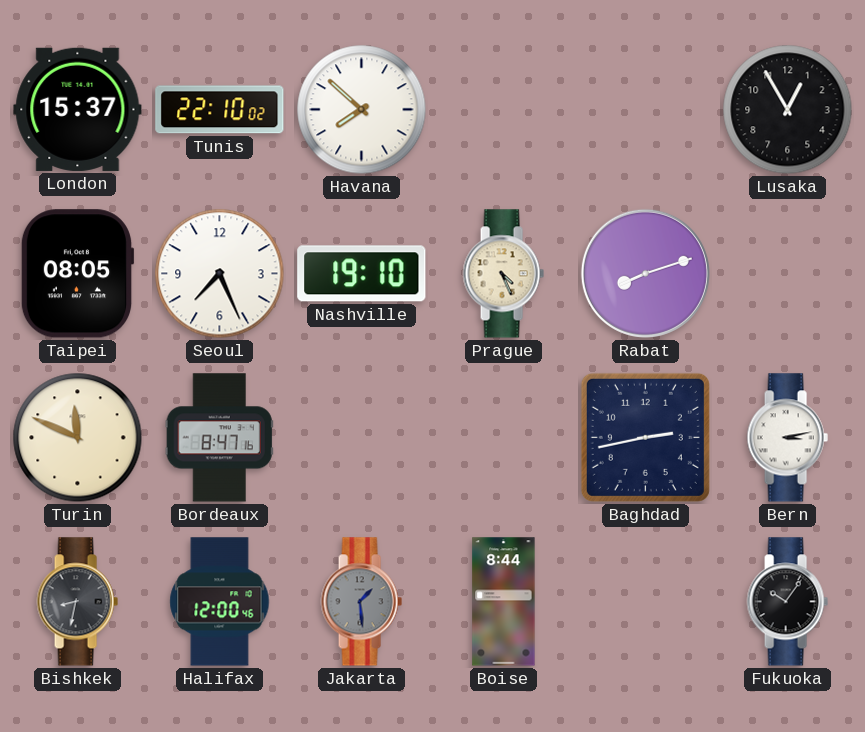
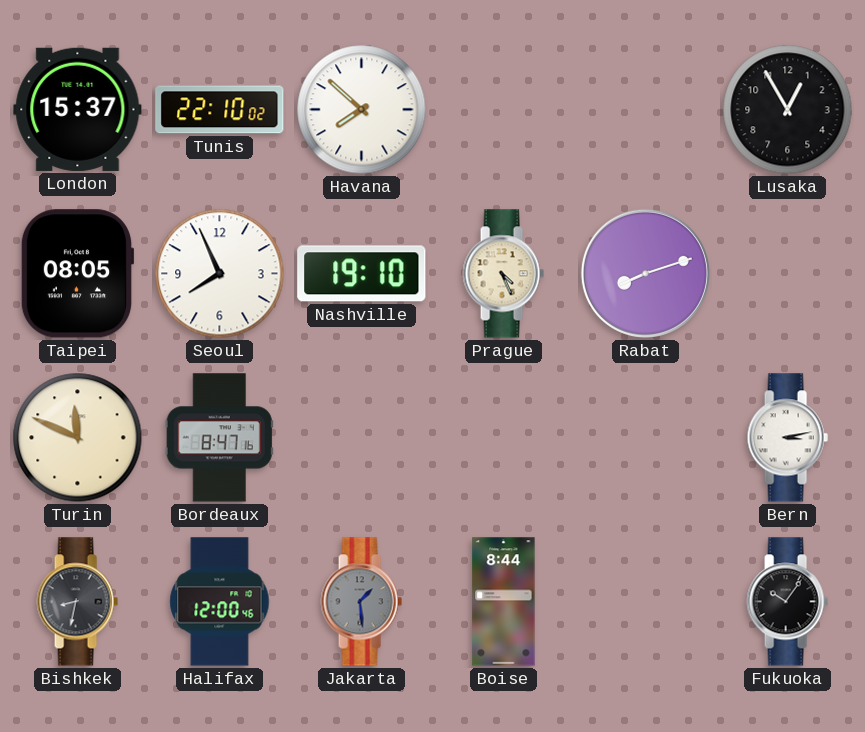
Seoul: 7:26 -> 7:56 (220, 274)
Baghdad: 2:43 -> none (645, 437)
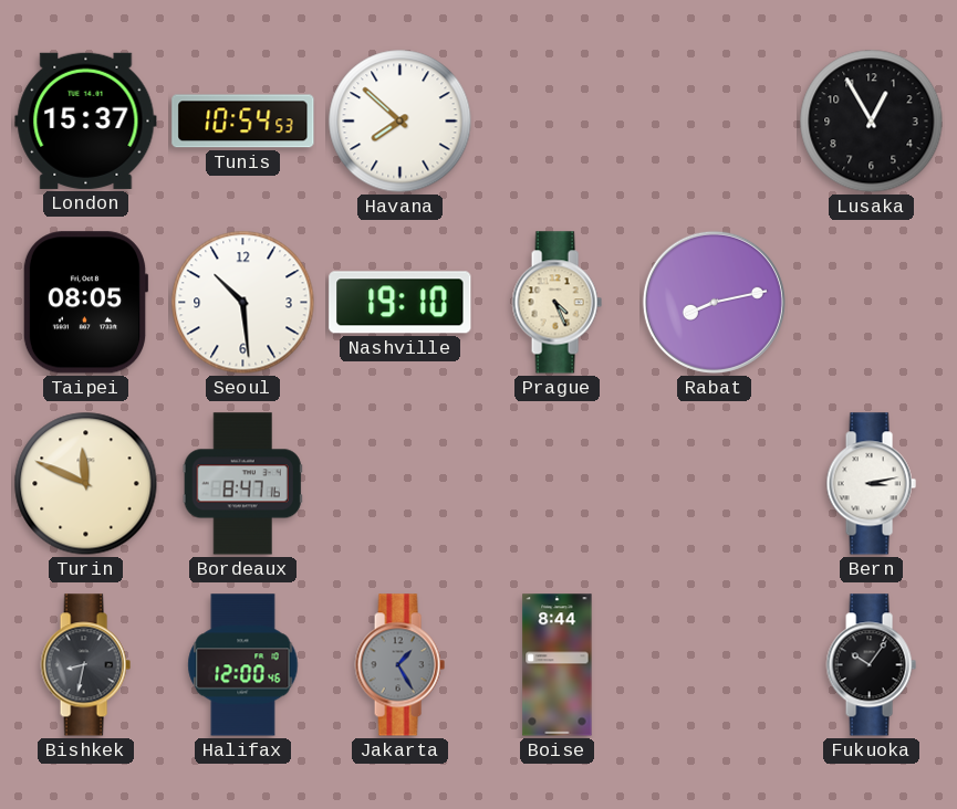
Tunis: 22:10 -> 10:54 (243, 122)
Seoul: 7:56 -> 10:29 (243, 303)
Rabat: 8:12 -> 8:13 (714, 302)
Jakarta: 1:29 -> 1:25 (399, 665)
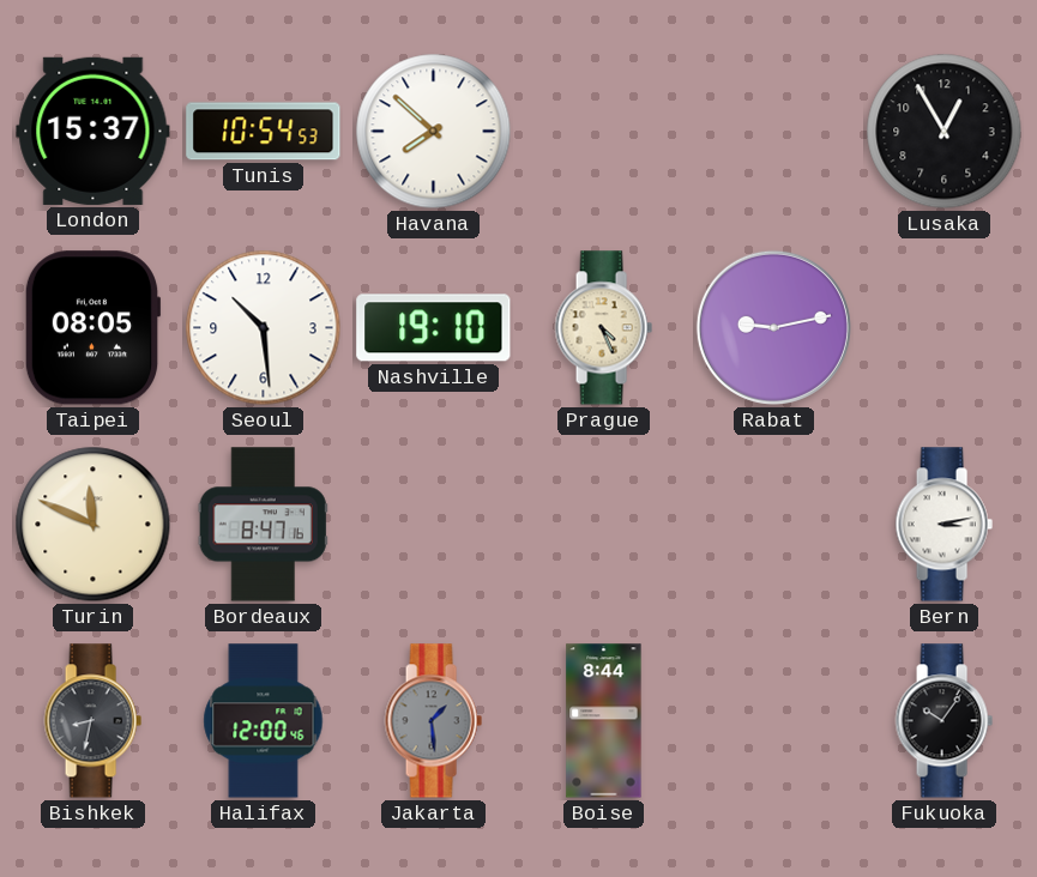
Rabat: 8:13 -> 9:13 (773, 327)
Jakarta: 1:25 -> 1:29 (433, 721)
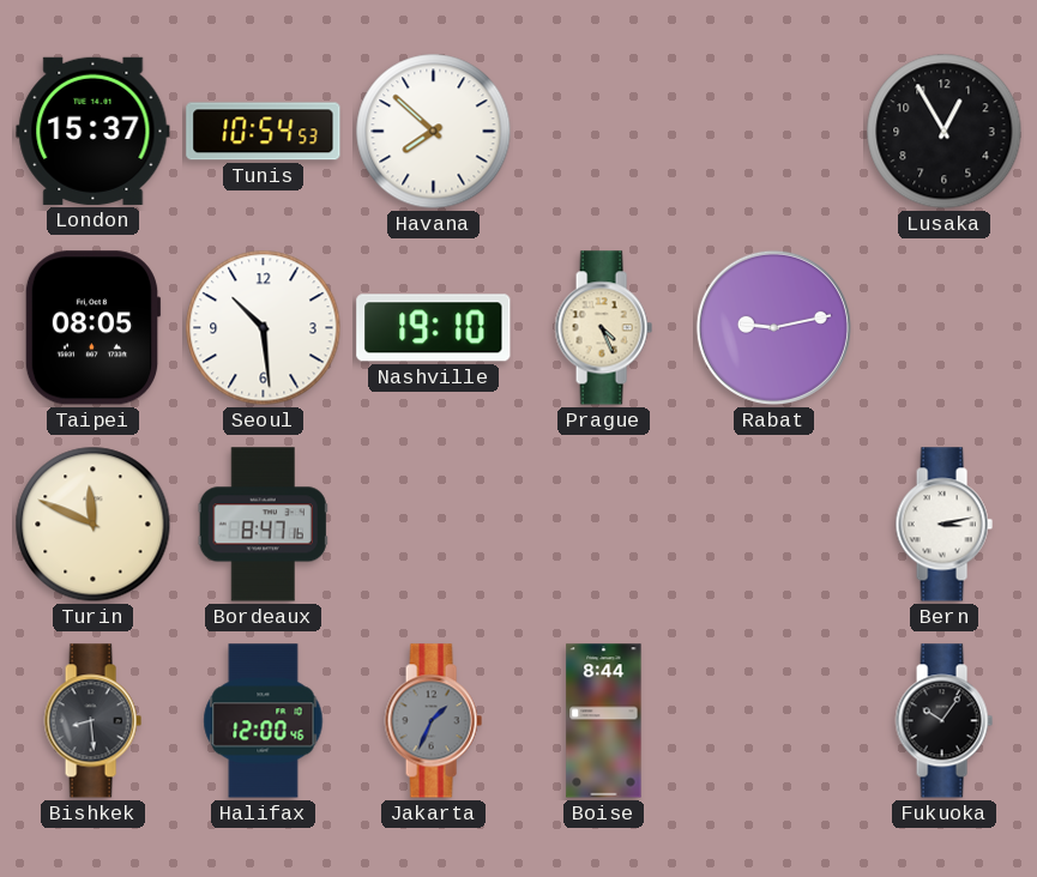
Bishkek: 8:32 -> 8:29 (92, 721)
Jakarta: 1:29 -> 1:34 (433, 721)
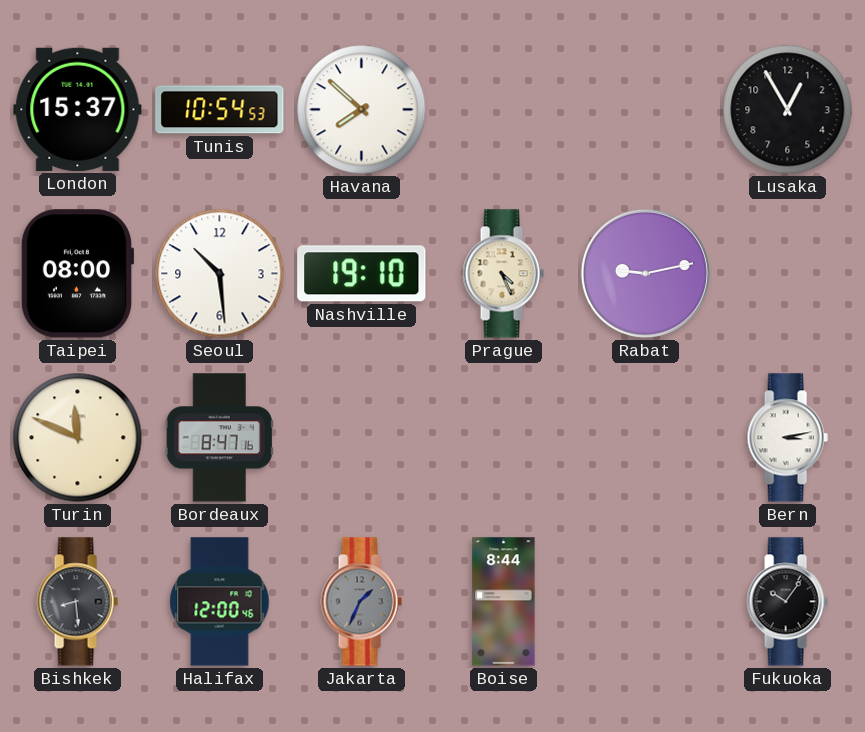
Taipei: 08:05 -> 08:00 (77, 274)
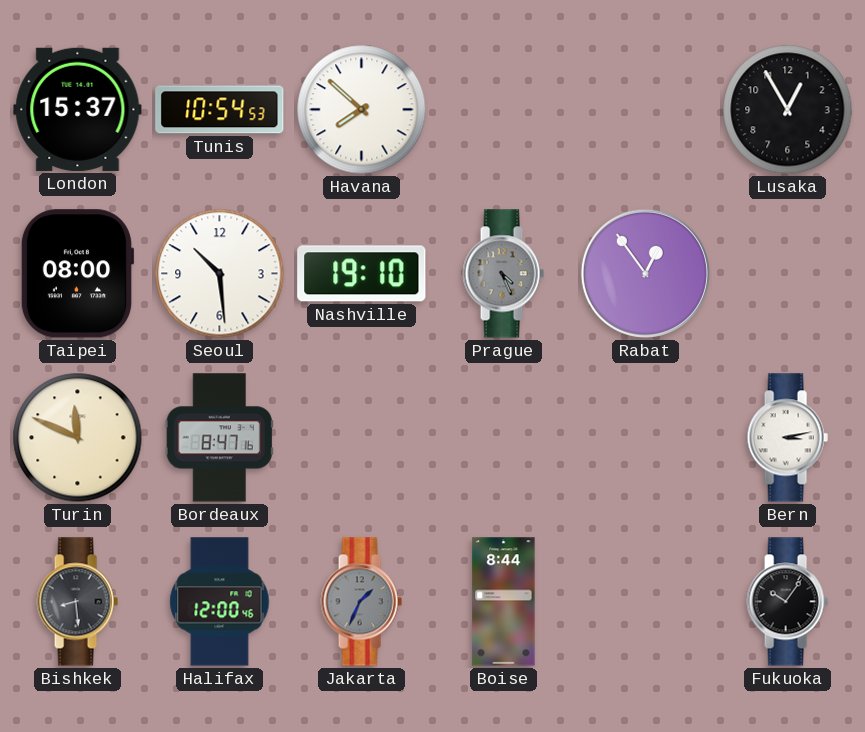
Prague dial: cream -> grey (503, 274)
Rabat: 9:13 -> 12:54 (645, 273)
